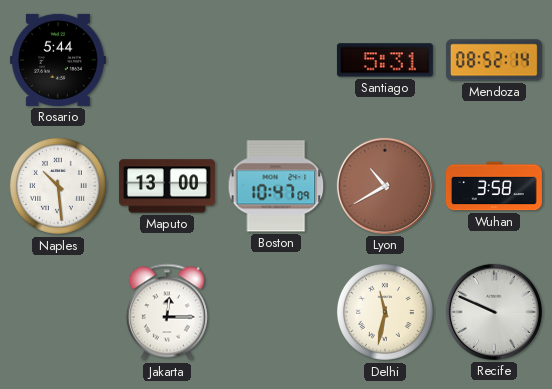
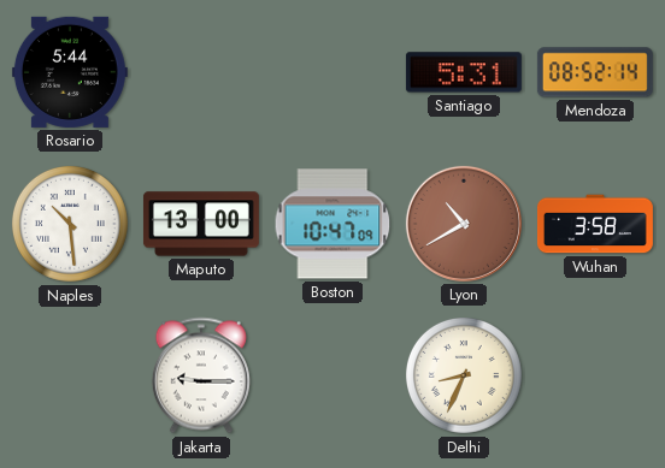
Jakarta: 12:15 -> 9:15 (201, 375)
Delhi: 11:32 -> 8:34 (464, 375)
Recife: 9:49 -> none (494, 312)
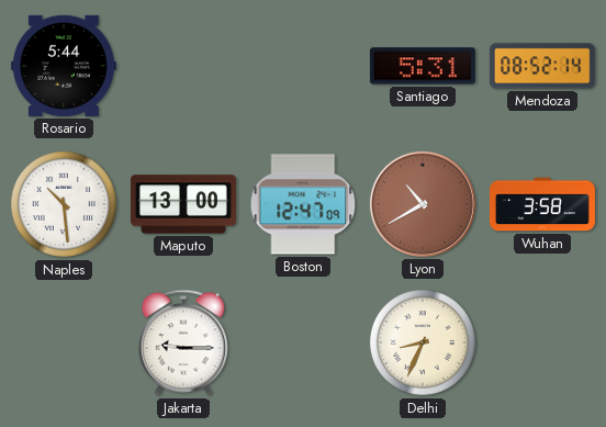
Boston: 10:47 -> 12:47 (303, 204)
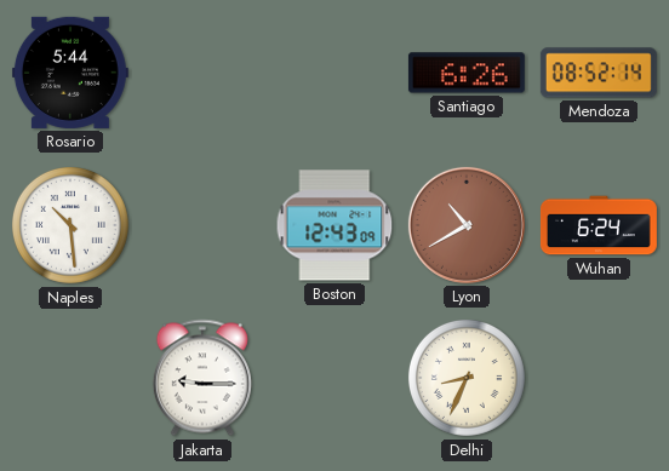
Santiago: 5:31 -> 6:26 (467, 73)
Maputo: 13:00 -> none (183, 204)
Boston: 12:47 -> 12:43 (334, 225)
Wuhan: 3:58 -> 6:24 (599, 225)
